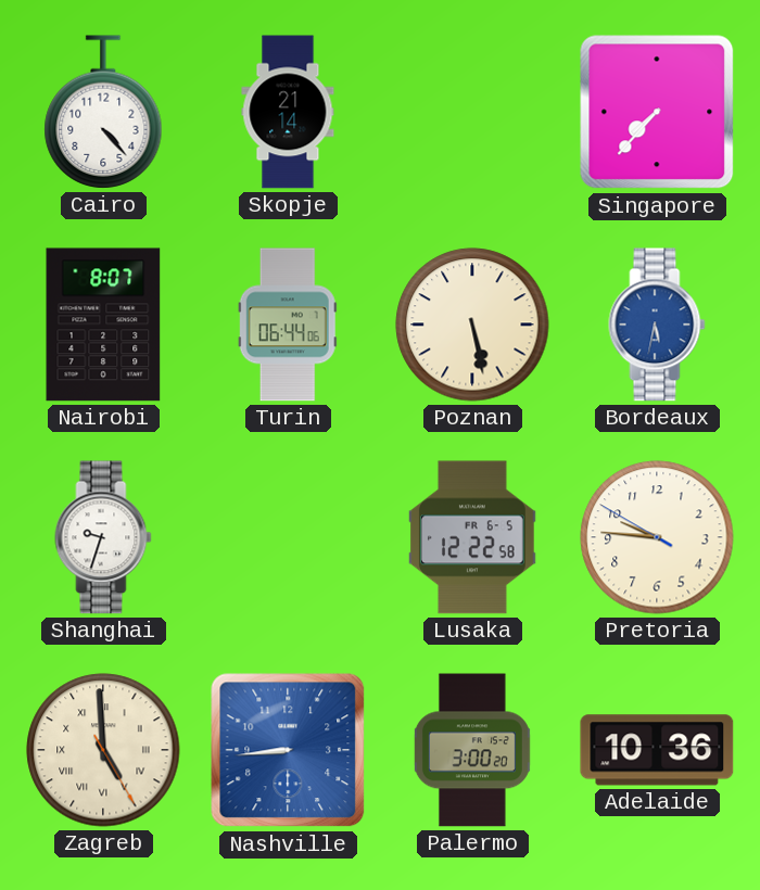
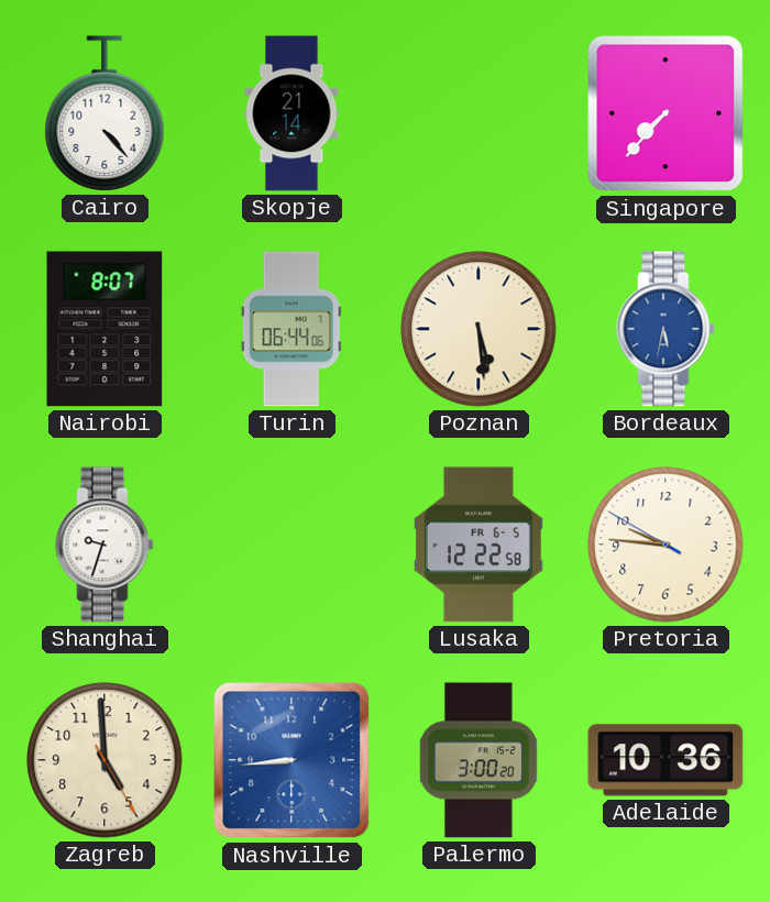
Poznan: 5:28 -> 5:29 (479, 329)
Zagreb numerals: Roman -> Arabic (105, 760)
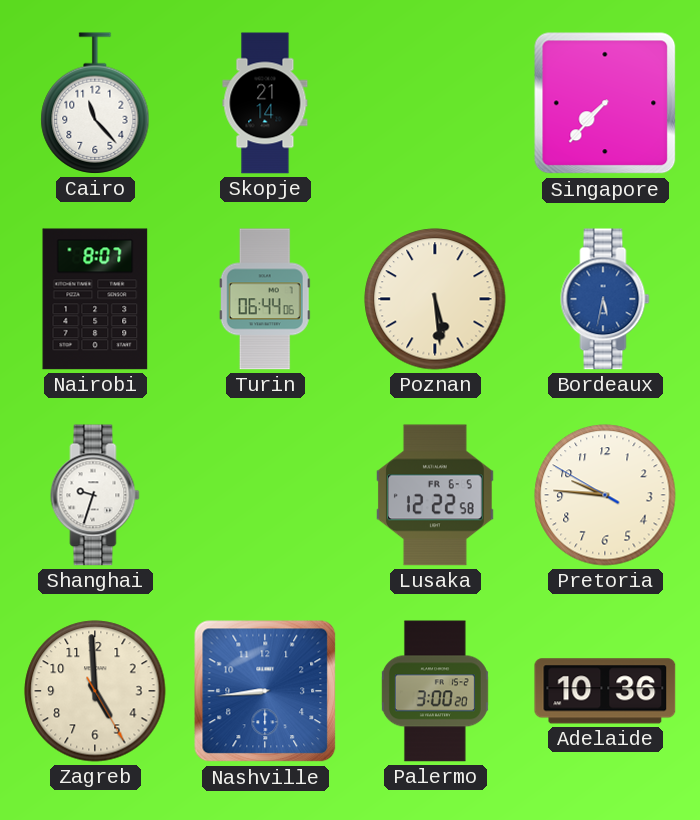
Cairo: 4:23 -> 11:23 (95, 103)
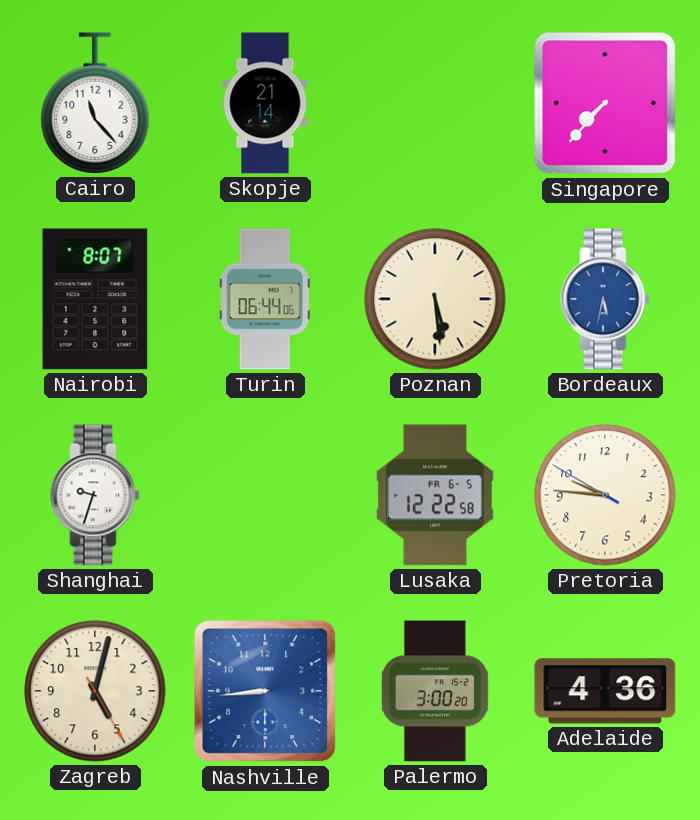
Zagreb: 4:59 -> 5:02 (95, 691)
Adelaide: 10:36 -> 4:36 (605, 691)
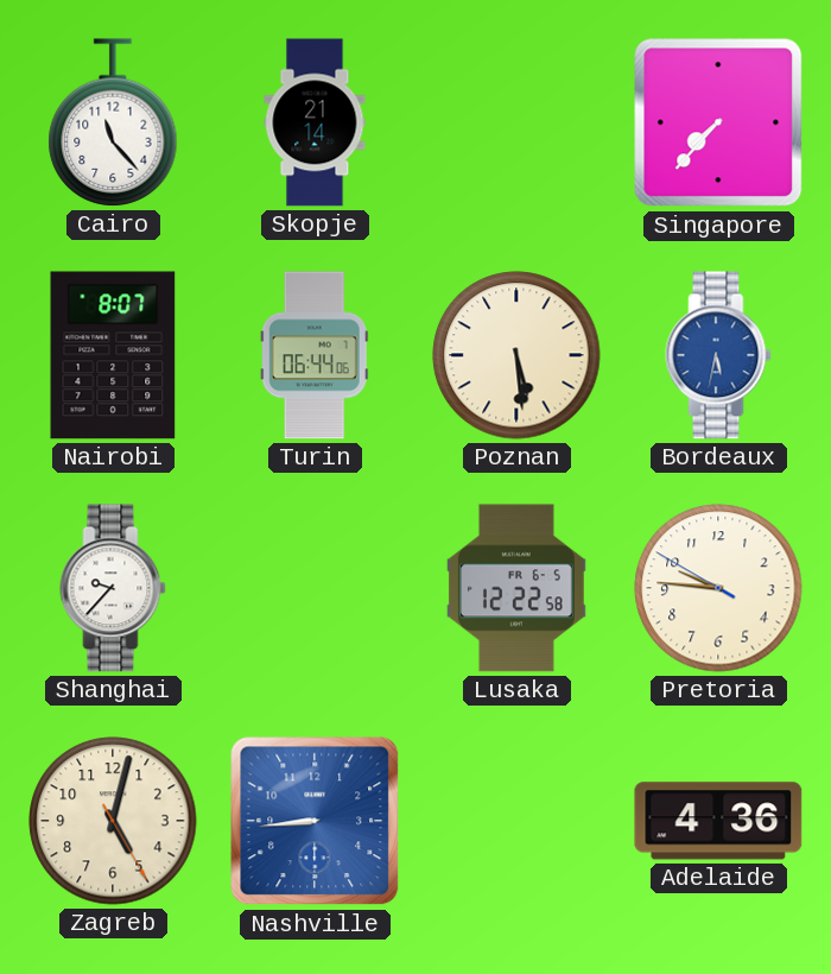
Shanghai: 9:33 -> 9:37 (113, 588)
Palermo: 3:00 -> none (435, 691)
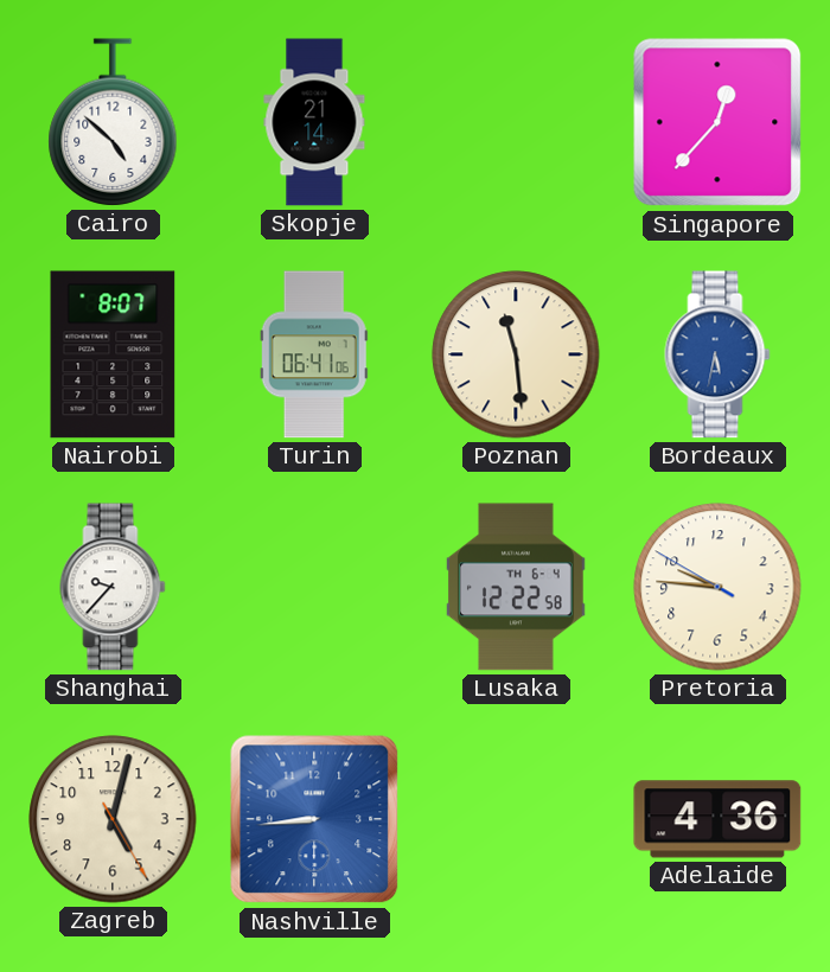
Cairo: 11:23 -> 4:52 (113, 122)
Singapore: 7:37 -> 12:37 (717, 122)
Turin: 06:44 -> 06:41 (314, 354)
Poznan: 5:29 -> 11:29 (516, 354)
Lusaka date: FR 6-5 -> TH 6-4 (516, 587)
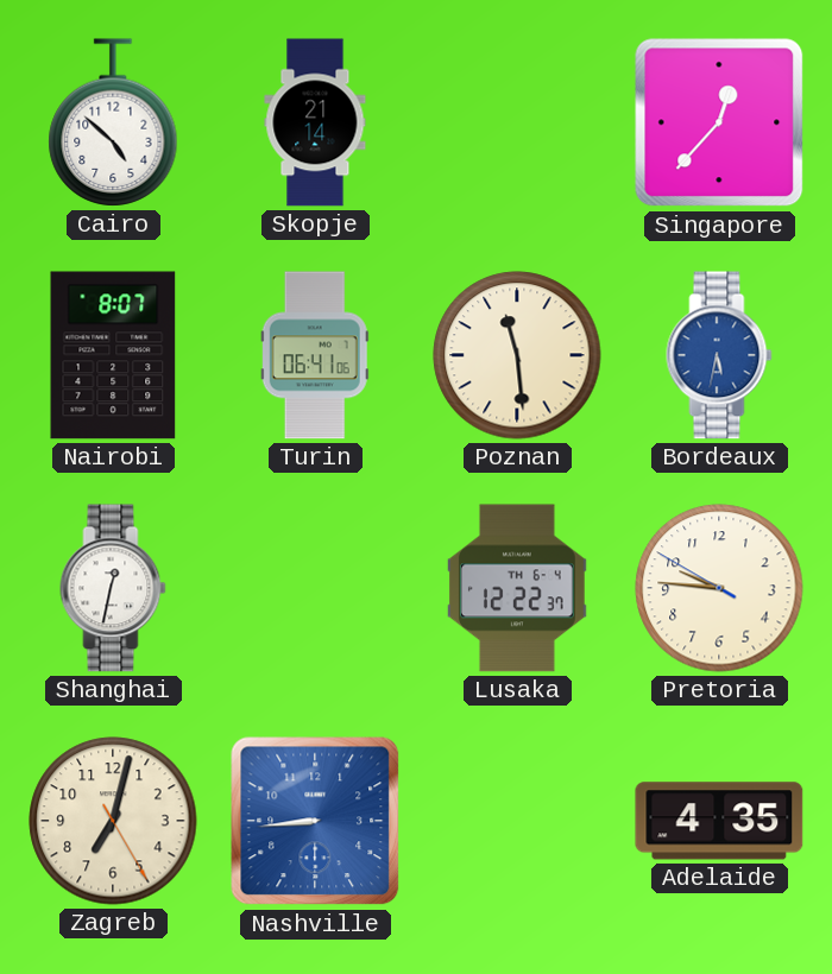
Shanghai: 9:37 -> 12:32 (113, 588)
Lusaka: 12:22:58 -> 12:22:37 (517, 588)
Zagreb: 5:02 -> 7:02 (113, 821)
Adelaide: 4:36 -> 4:35 (719, 821)
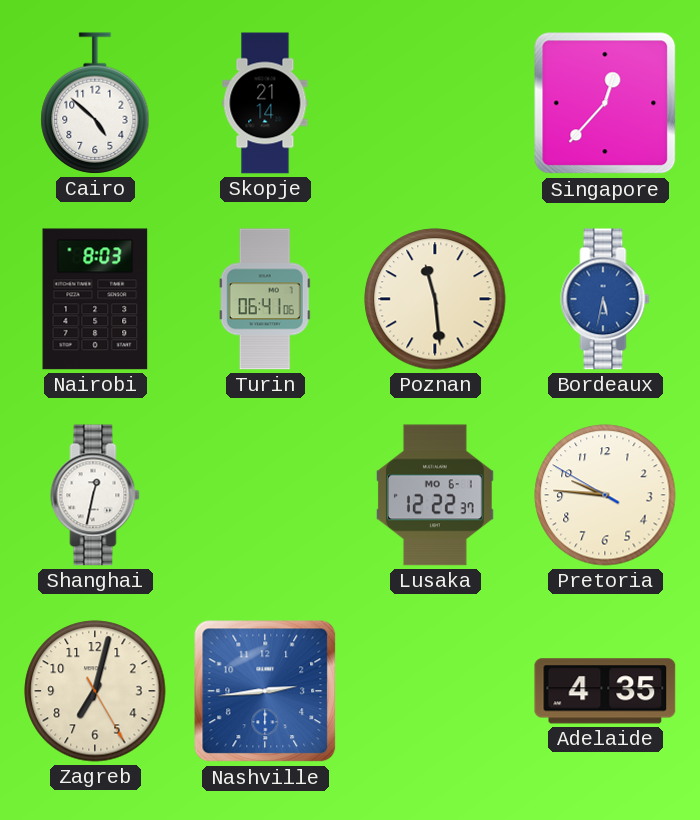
Nairobi: 8:07 -> 8:03 (95, 299)
Lusaka date: TH 6-4 -> MO 6-1 (435, 495)
Nashville: 8:44 -> 2:44 (265, 691)
